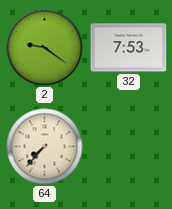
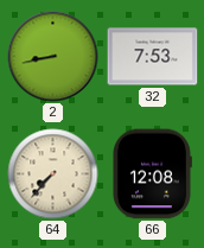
2: 9:21 -> 8:43 (53, 57)
66: none -> 12:08 (152, 174)
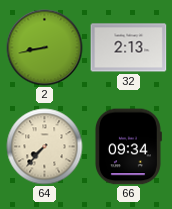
32: 7:53 -> 2:13 (129, 48)
66: 12:08 -> 09:34 (128, 147)
